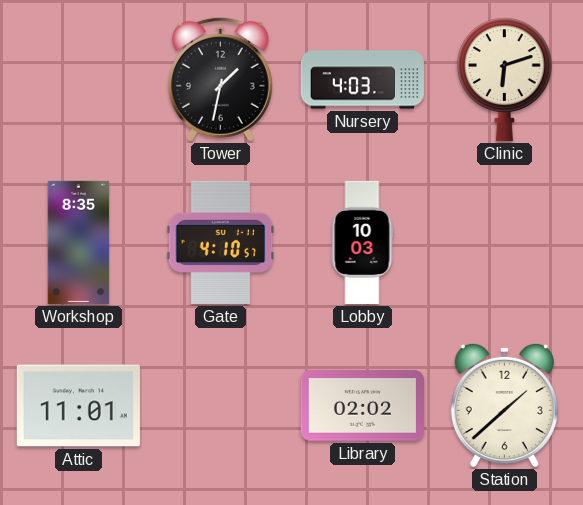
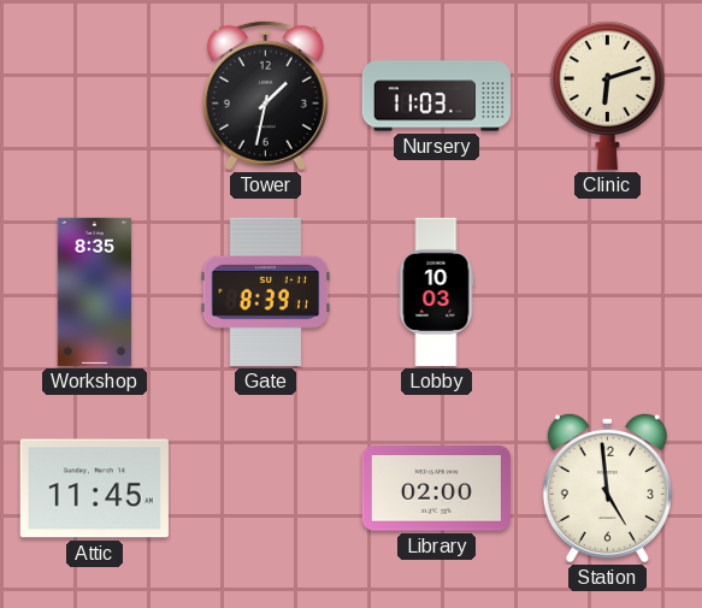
Nursery: 4:03 -> 11:03 (436, 96)
Gate: 4:10 -> 8:39 (266, 291)
Attic: 11:01 -> 11:45 (94, 489)
Library: 02:02 -> 02:00 (436, 489)
Station: 1:38 -> 4:59 (607, 488)
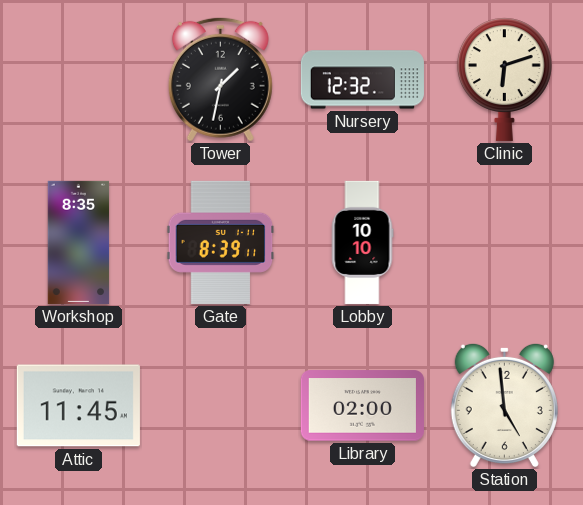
Nursery: 11:03 -> 12:32 (362, 80)
Lobby: 10:03 -> 10:10 (362, 242)
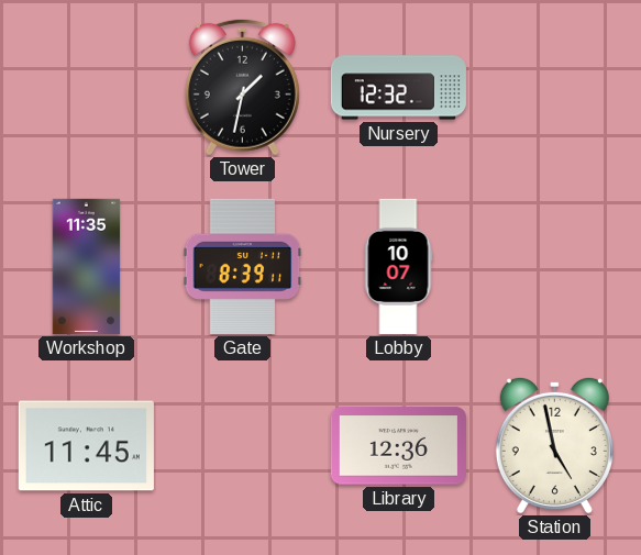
Clinic: 6:12 -> none (504, 79)
Workshop: 8:35 -> 11:35 (87, 266)
Lobby: 10:10 -> 10:07 (398, 266)
Library: 02:00 -> 12:36 (398, 446)
Station: 4:59 -> 4:58 (554, 445)
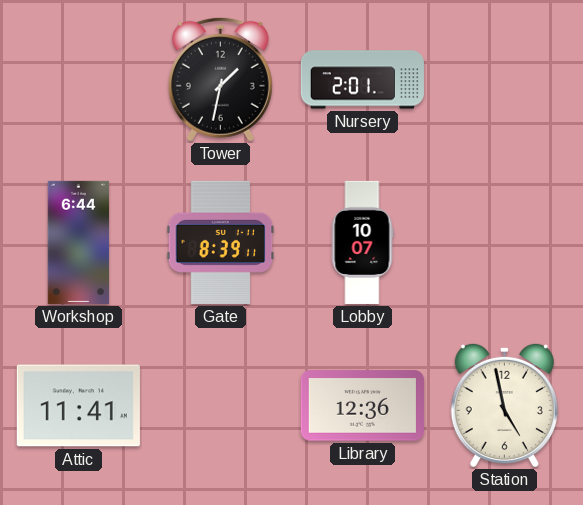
Nursery: 12:32 -> 2:01 (362, 80)
Workshop: 11:35 -> 6:44 (79, 242)
Attic: 11:45 -> 11:41 (78, 406)
